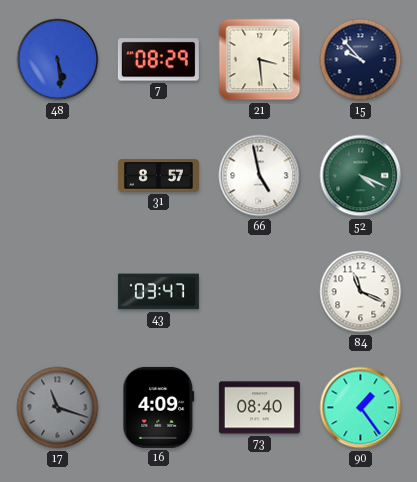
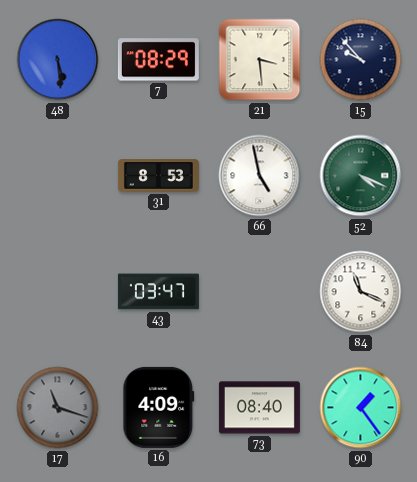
31: 8:57 -> 8:53 (158, 176)
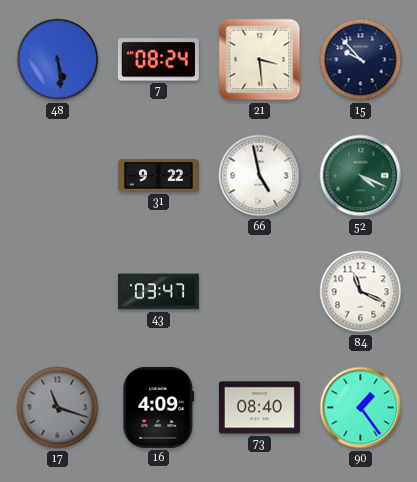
7: 08:29 -> 08:24 (158, 60)
31: 8:53 -> 9:22 (158, 176)
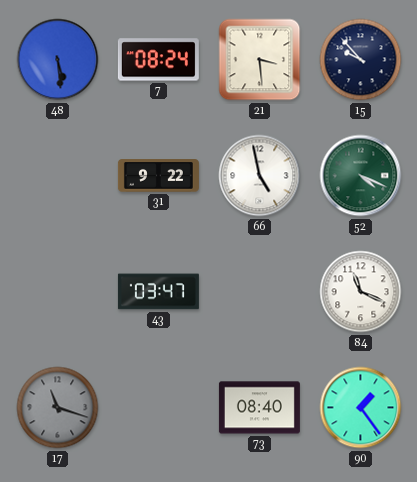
16: 4:09 -> none (159, 407)
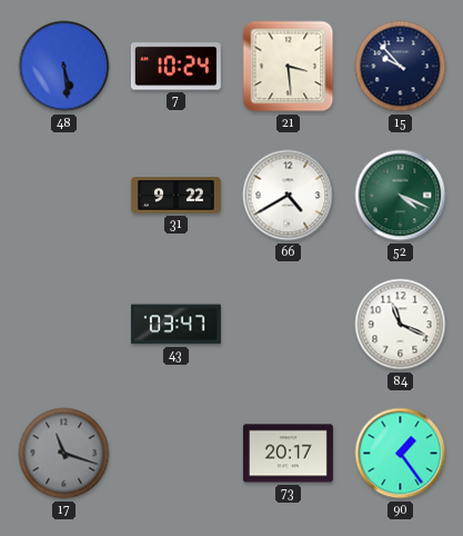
7: 08:24 -> 10:24 (175, 67)
66: 4:58 -> 4:40 (289, 196)
73: 08:40 -> 20:17 (288, 454)
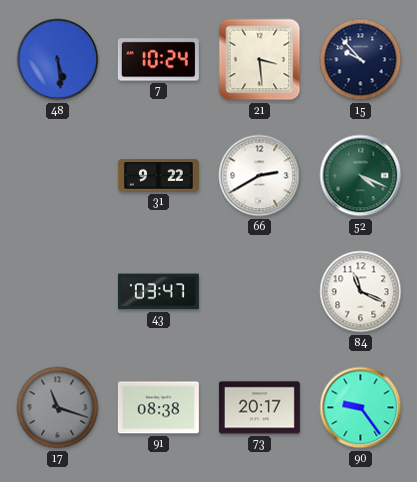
66: 4:40 -> 2:40 (260, 176)
91: none -> 08:38 (158, 408)
90: 1:24 -> 9:24 (361, 408)
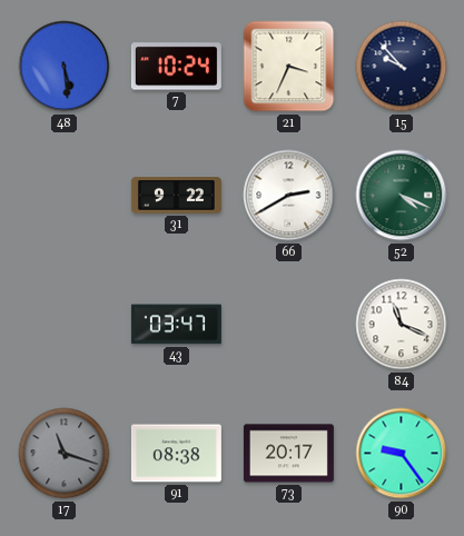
21: 3:29 -> 3:34 (289, 67)
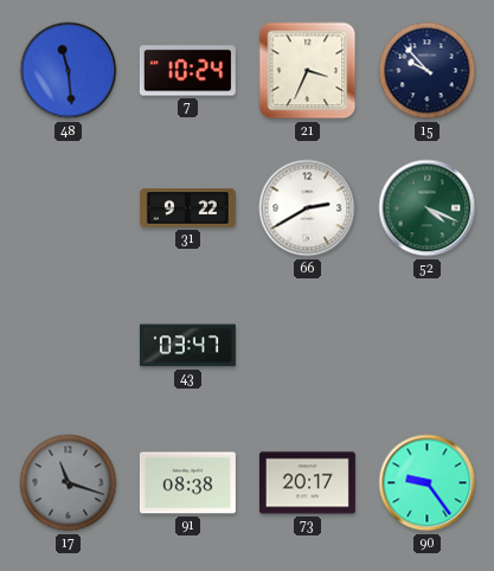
48: 5:29 -> 11:29 (69, 71)
84: 11:19 -> none (402, 325)
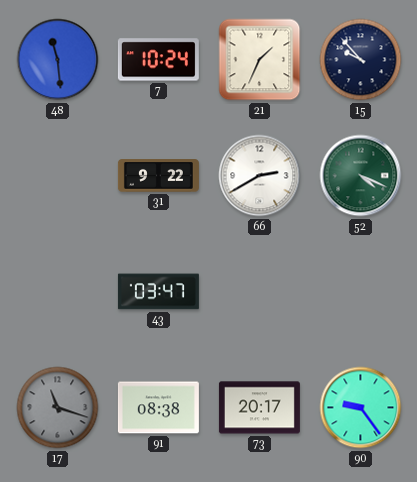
21: 3:34 -> 1:34 (260, 60)
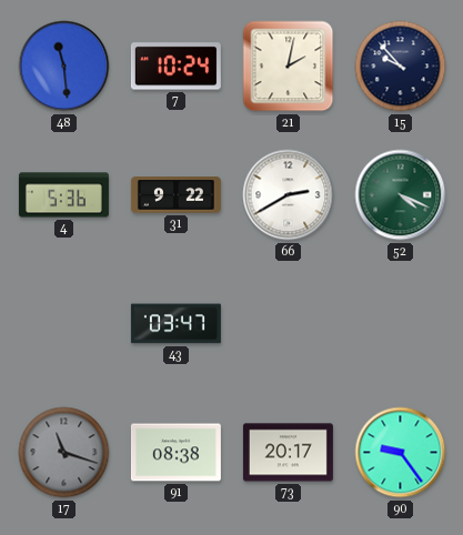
21: 1:34 -> 2:02 (289, 67)
4: none -> 5:36 (63, 195)
